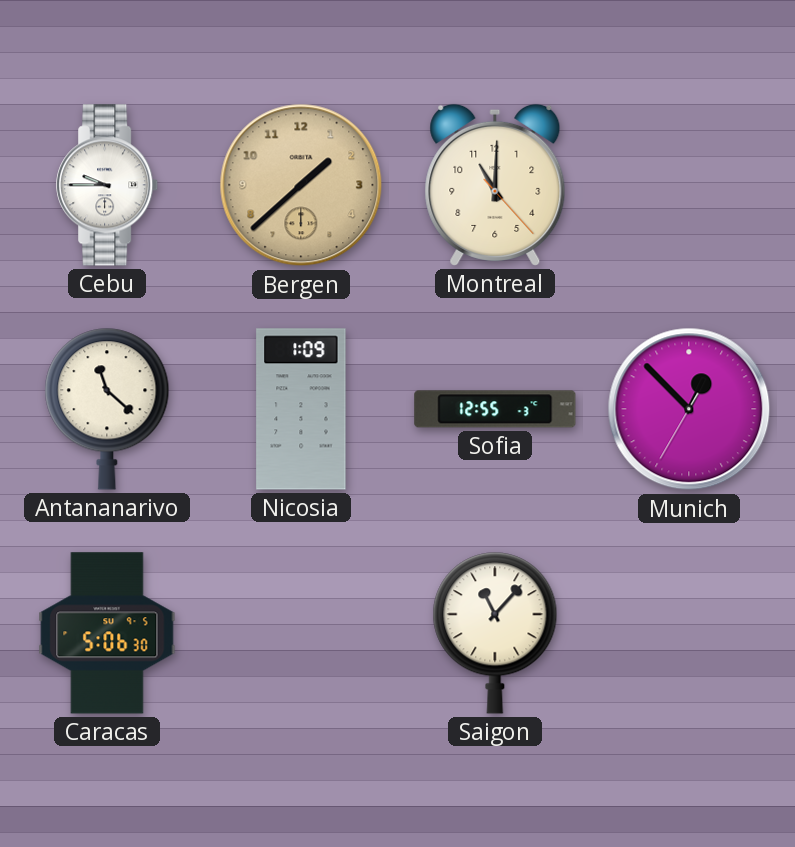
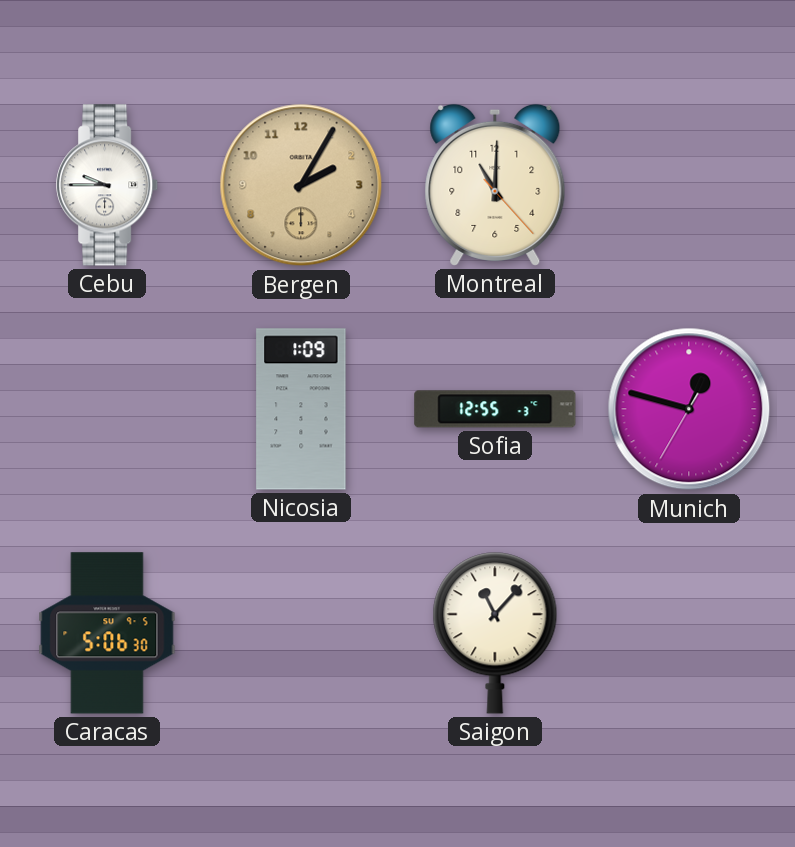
Bergen: 1:38 -> 2:05 (301, 185)
Antananarivo: 11:22 -> none (107, 409)
Munich: 12:52 -> 12:47 (689, 409)
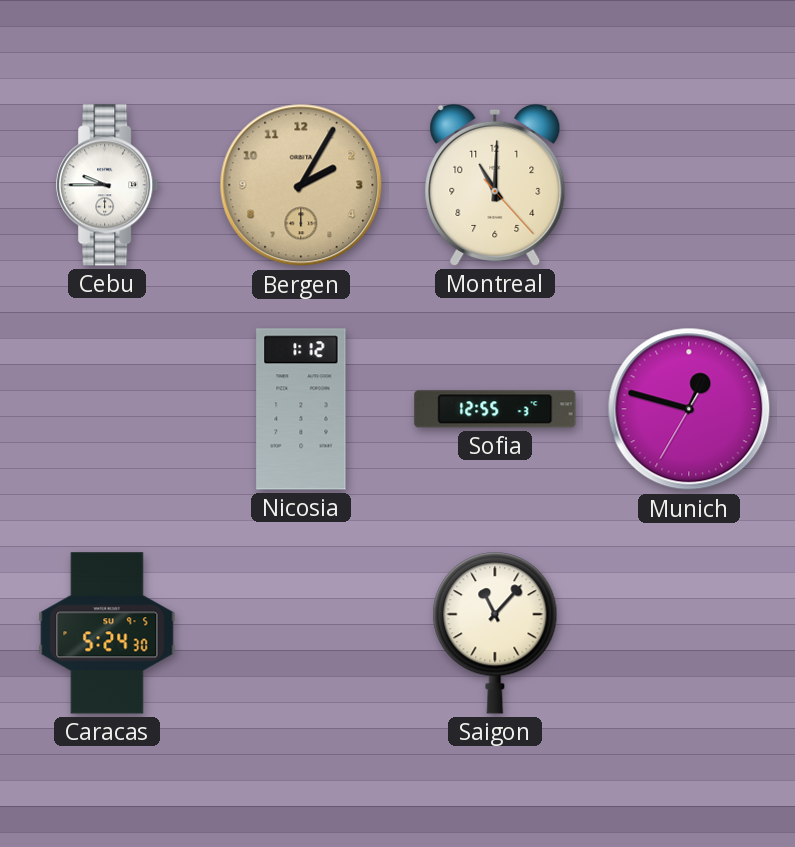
Nicosia: 1:09 -> 1:12 (301, 409)
Caracas: 5:06 -> 5:24 (107, 633)
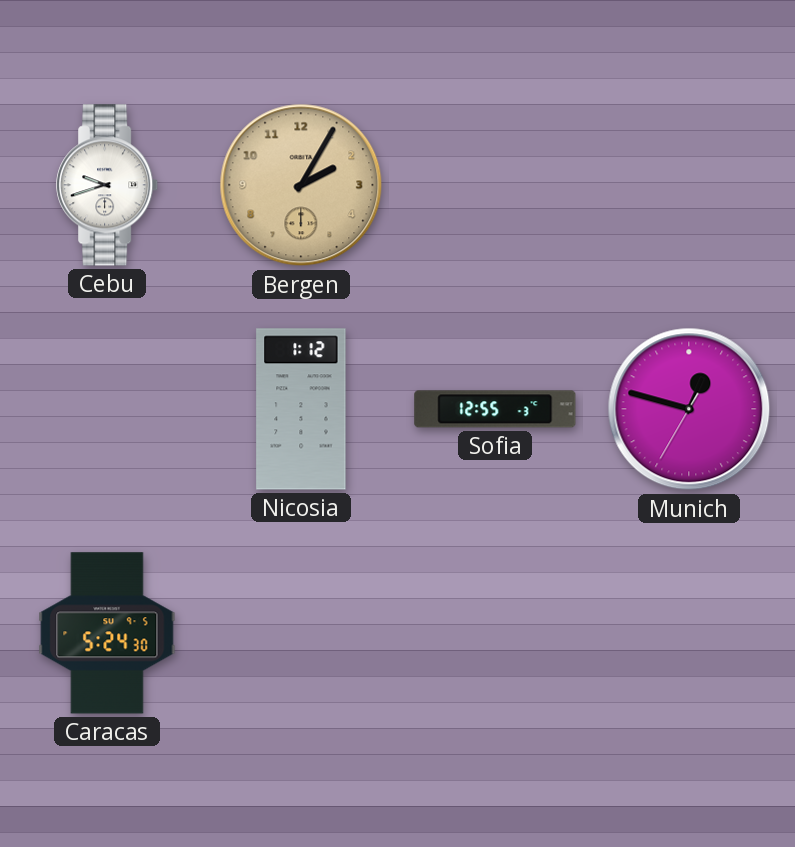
Cebu: 9:45 -> 9:42 (108, 185)
Montreal: 11:00 -> none (495, 185)
Saigon: 11:07 -> none (495, 633)
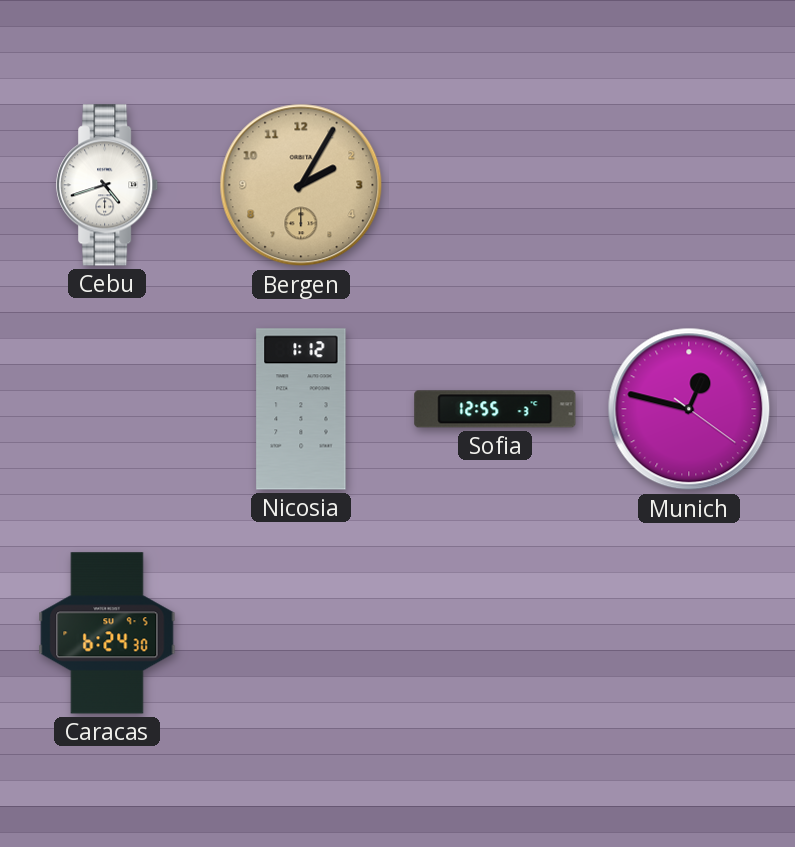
Cebu: 9:42 -> 4:42 (108, 185)
Munich: 12:47:35 -> 12:47:21 (689, 409)
Caracas: 5:24 -> 6:24 (107, 633)
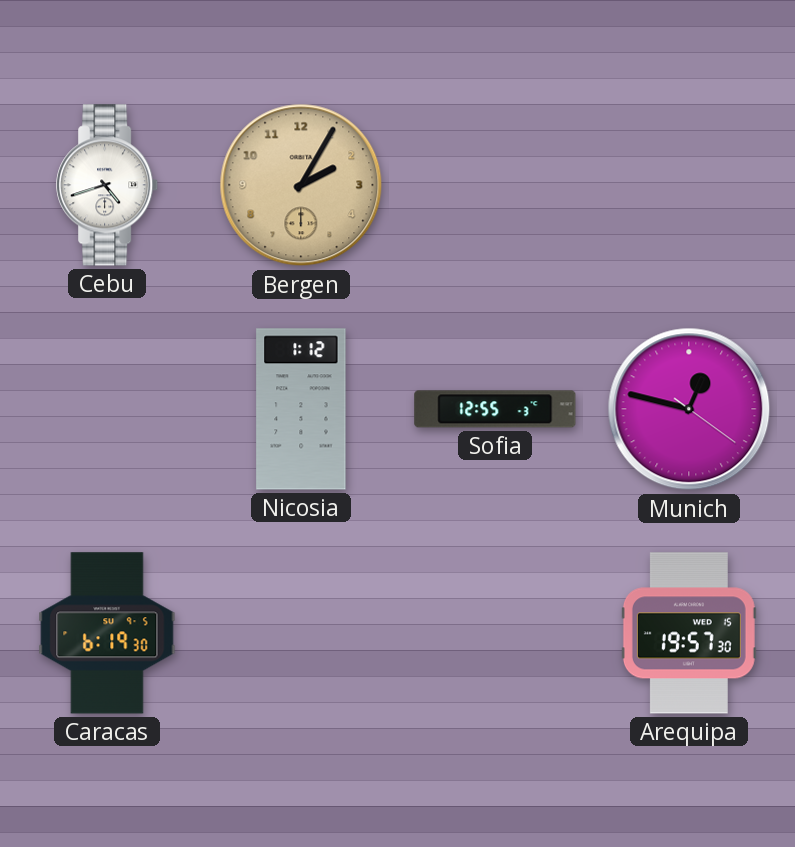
Caracas: 6:24 -> 6:19 (107, 633)
Arequipa: none -> 19:57 (689, 633)
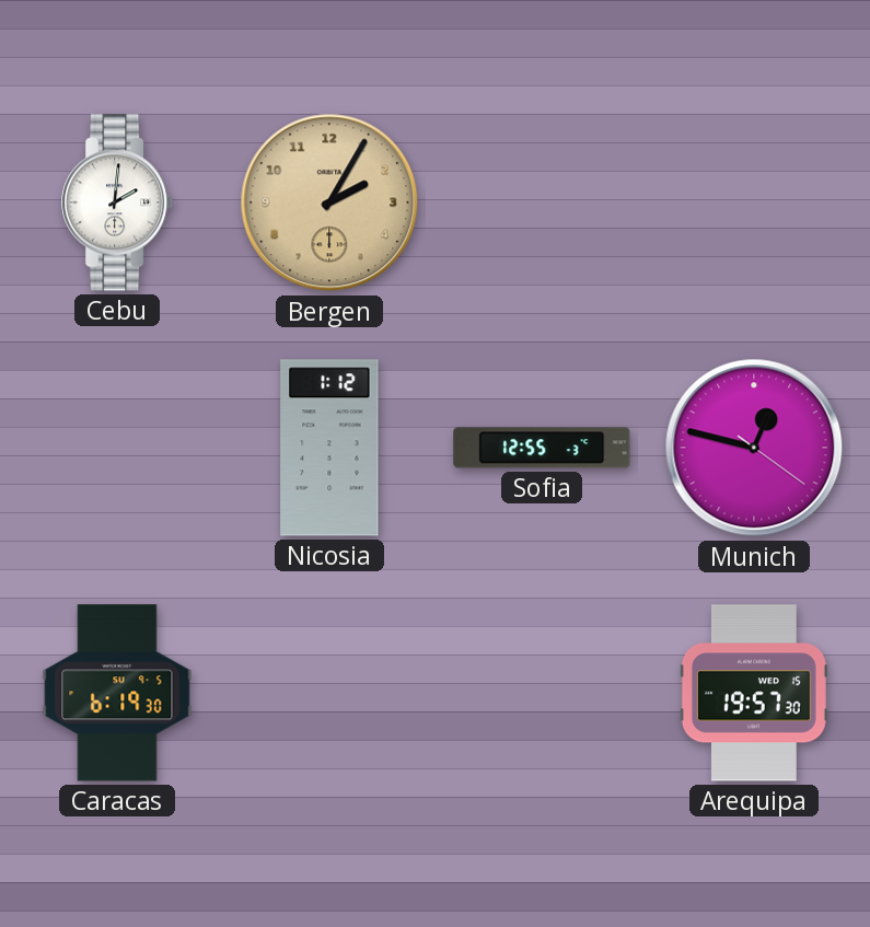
Cebu: 4:42 -> 2:01 (118, 202)
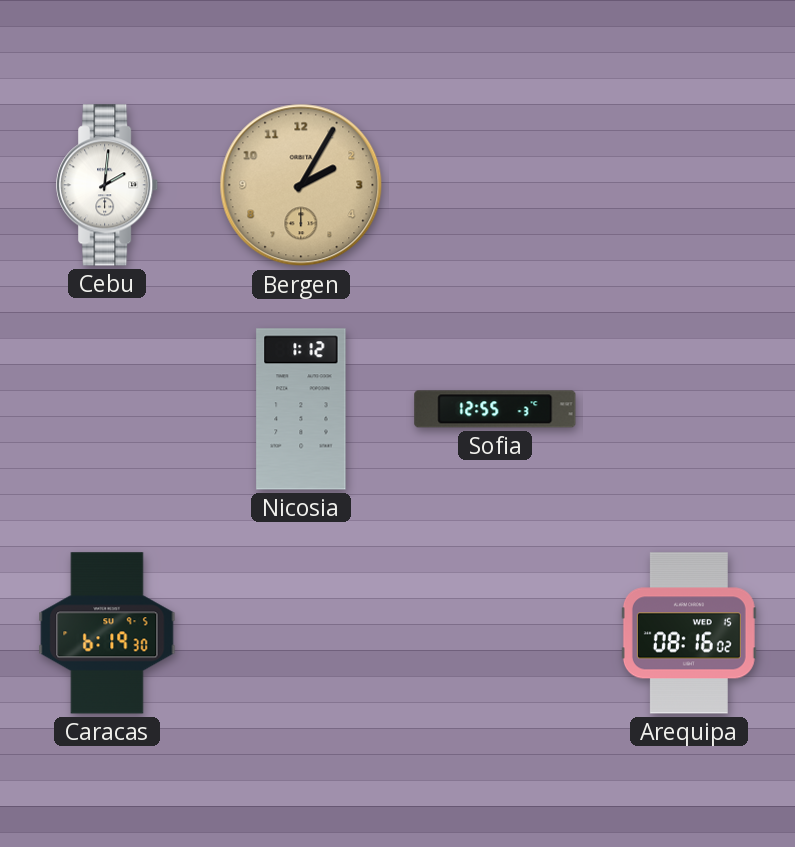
Munich: 12:47 -> none (754, 448)
Arequipa: 19:57 -> 08:16 (689, 633)
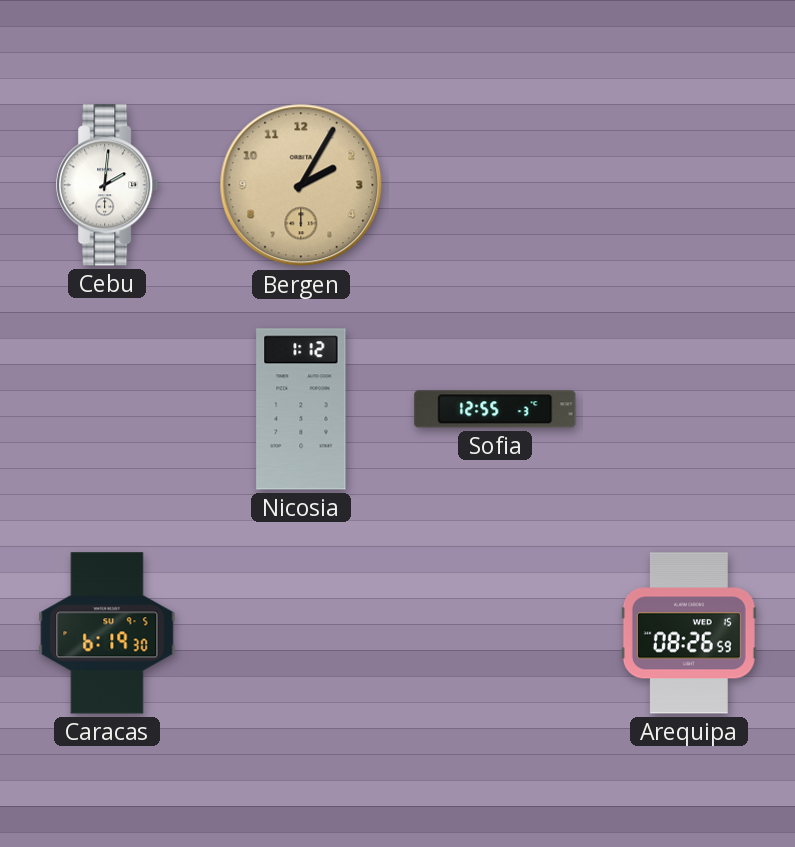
Arequipa: 08:16 -> 08:26 (689, 633)
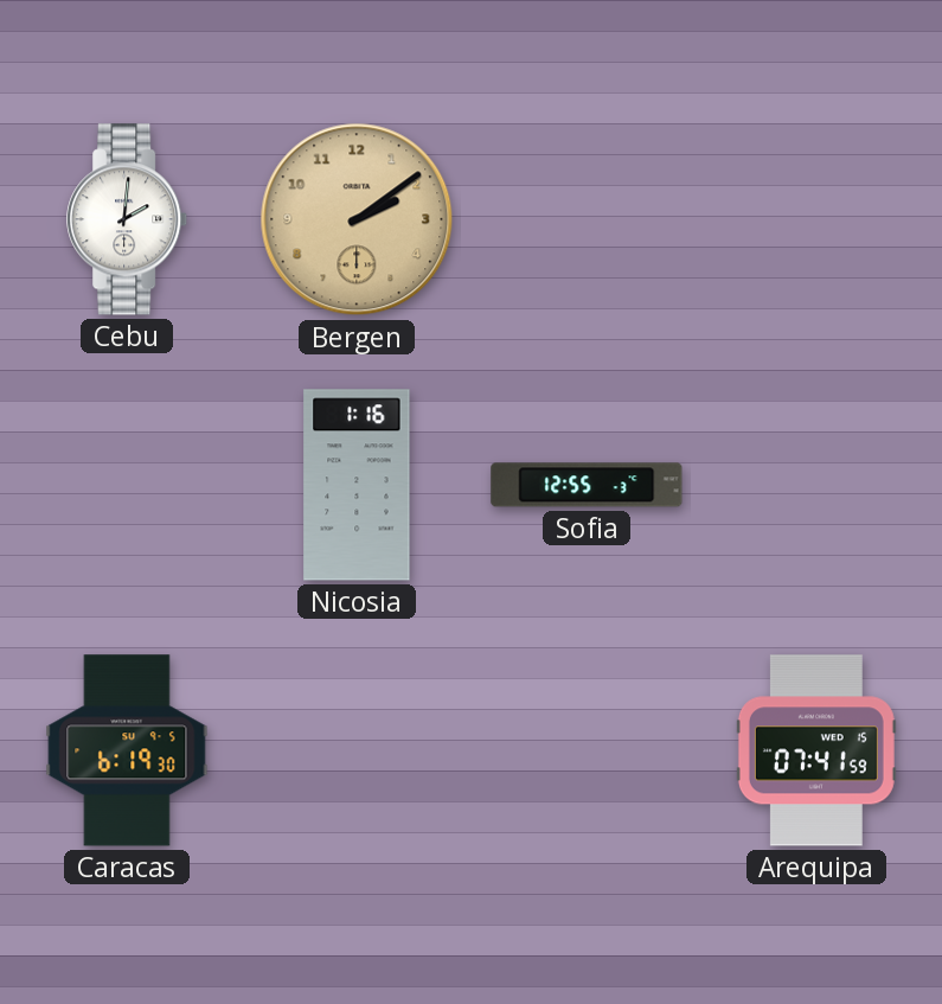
Bergen: 2:05 -> 2:09 (357, 219)
Nicosia: 1:12 -> 1:16 (357, 485)
Arequipa: 08:26 -> 07:41 (816, 750)
